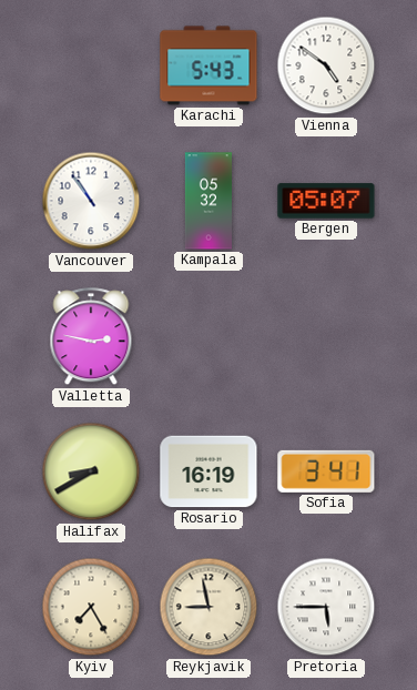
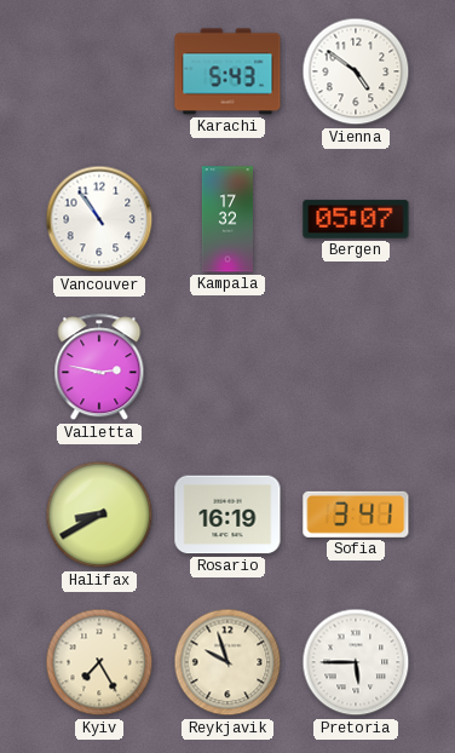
Kampala: 05:32 -> 17:32 (227, 219)
Reykjavik: 8:58 -> 9:57 (227, 662)
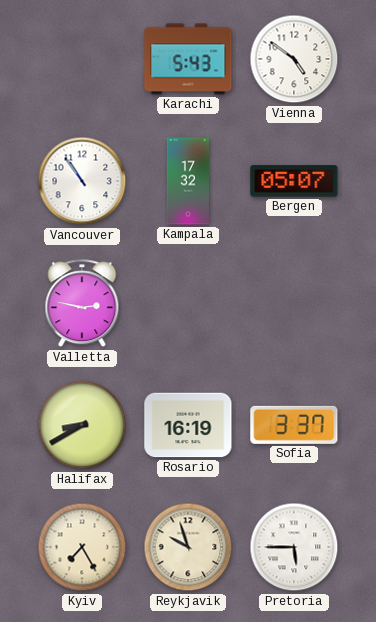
Sofia: 3:41 -> 3:37 (294, 425)
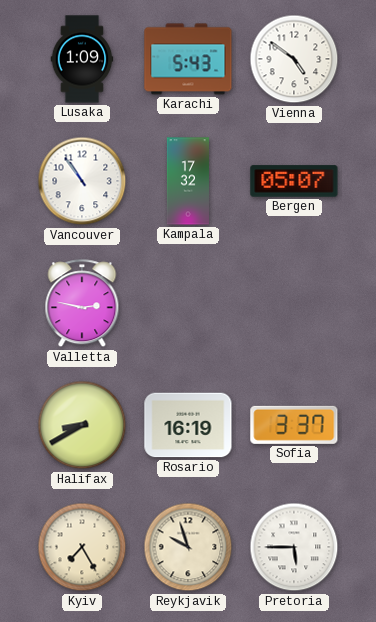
Lusaka: none -> 1:09 (82, 59)
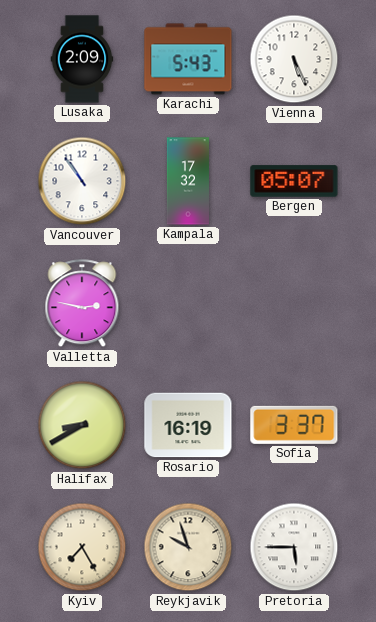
Lusaka: 1:09 -> 2:09 (82, 59)
Vienna: 4:51 -> 5:26 (294, 59)
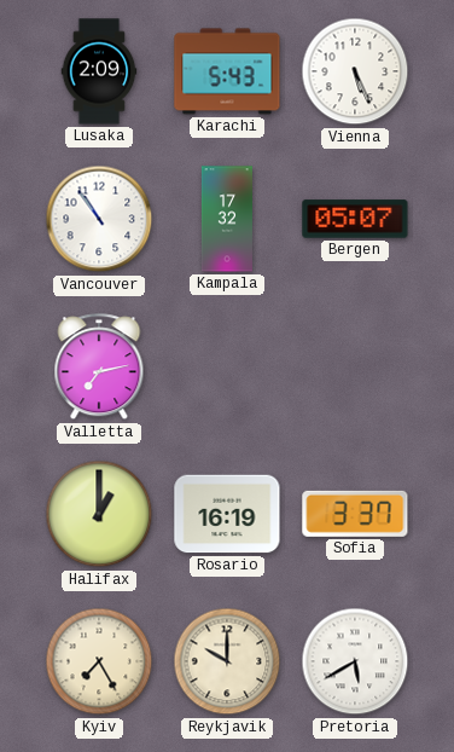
Valletta: 2:47 -> 7:13 (99, 368)
Halifax: 8:40 -> 1:00 (99, 514)
Reykjavik: 9:57 -> 10:00 (227, 661)
Pretoria: 5:45 -> 5:40 (355, 661)
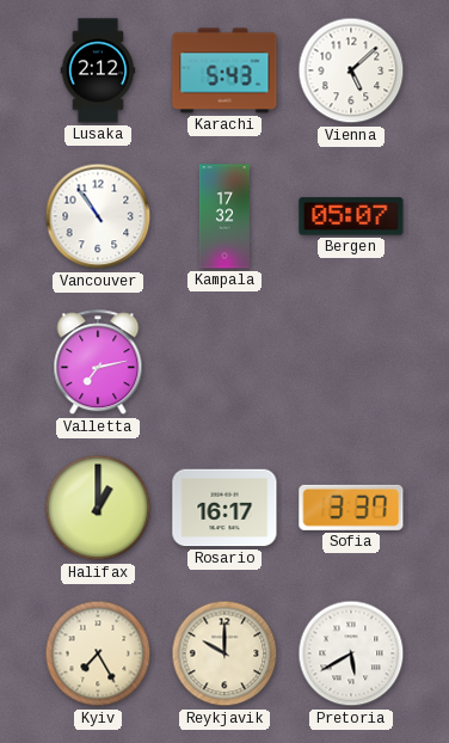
Lusaka: 2:09 -> 2:12 (98, 70)
Vienna: 5:26 -> 5:08 (351, 70)
Rosario: 16:19 -> 16:17 (224, 508)
